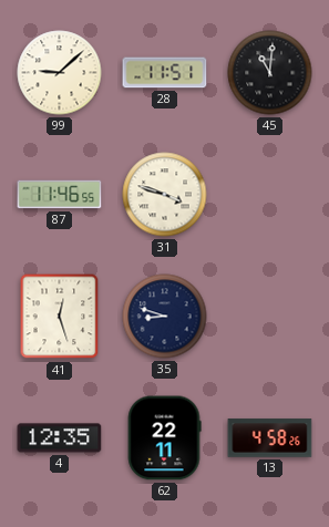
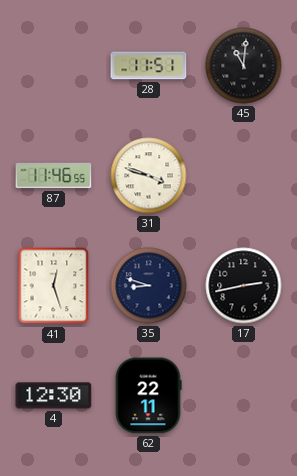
99: 9:08 -> none (60, 73)
17: none -> 2:43 (244, 286)
4: 12:35 -> 12:30 (54, 396)
13: 4:58 -> none (270, 438)
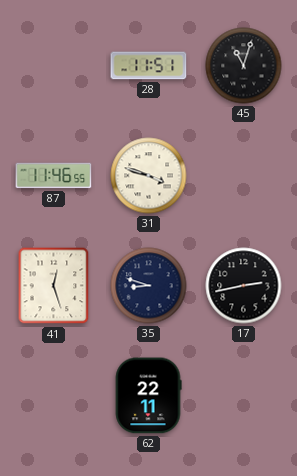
45: 11:01 -> 11:03 (244, 66)
4: 12:30 -> none (54, 396)
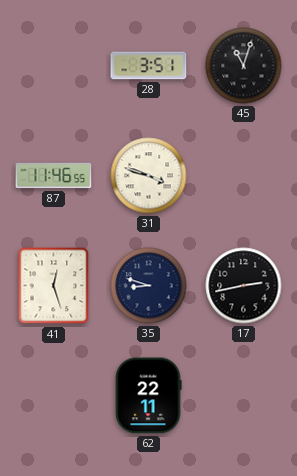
28: 11:51 -> 3:51 (149, 66)
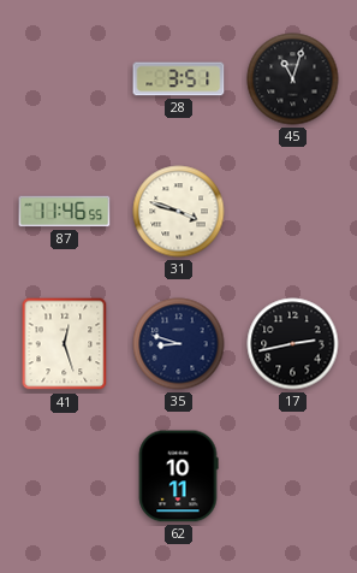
62: 22:11 -> 10:11 (178, 477)
